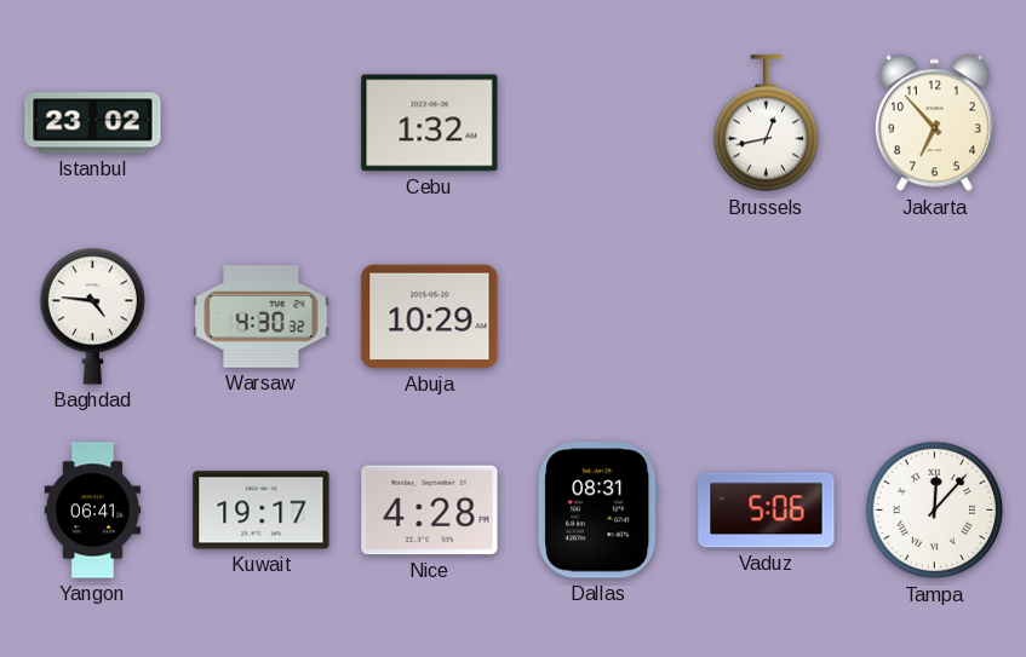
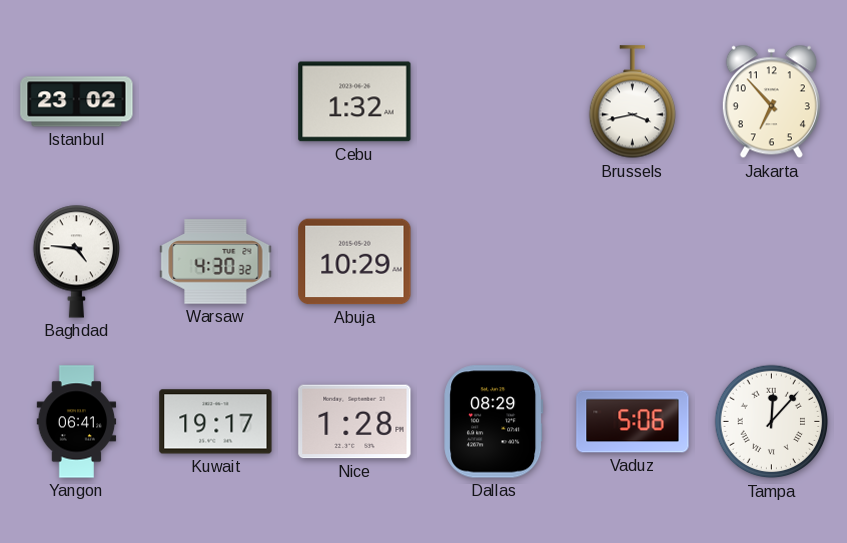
Brussels: 12:43 -> 3:43 (632, 102)
Nice: 4:28 -> 1:28 (355, 422)
Dallas: 08:31 -> 08:29 (494, 422)
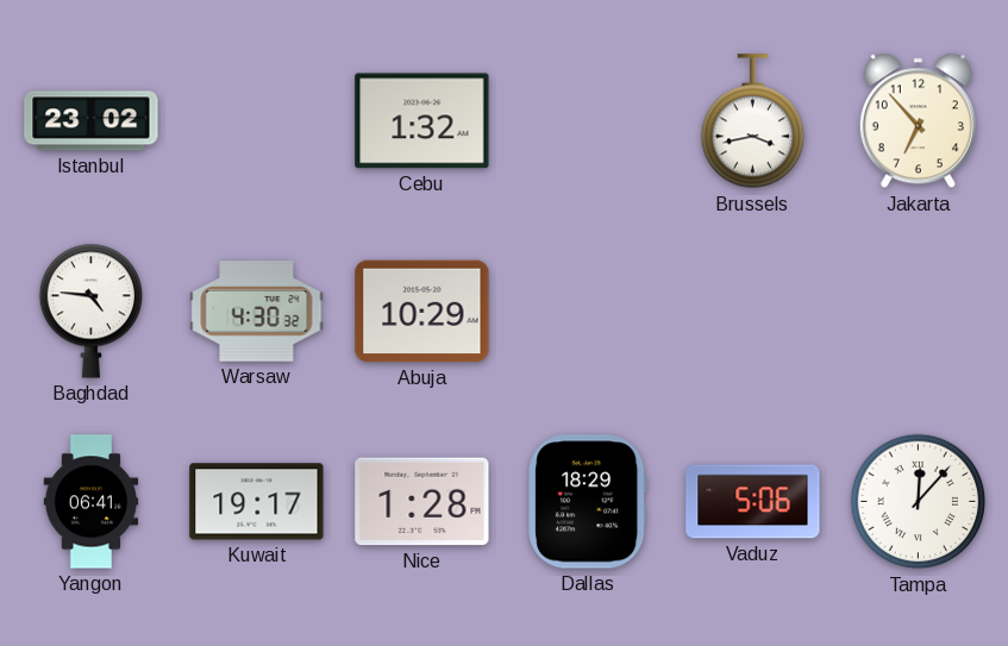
Dallas: 08:29 -> 18:29 (588, 502)
